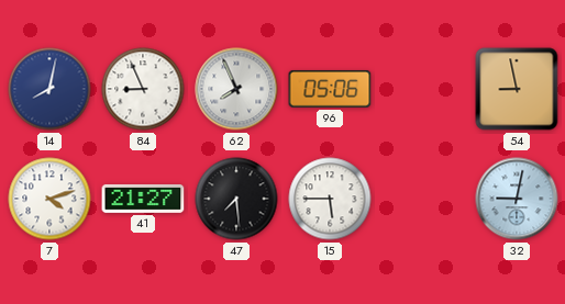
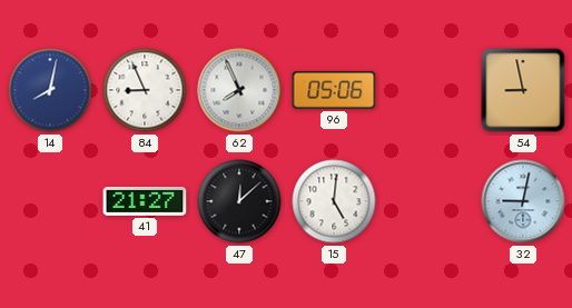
7: 4:12 -> none (49, 199)
47: 7:29 -> 12:08 (239, 201)
15: 5:45 -> 5:01 (334, 201)
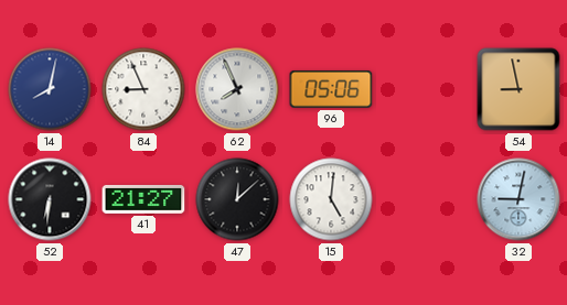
52: none -> 6:31 (50, 199)
